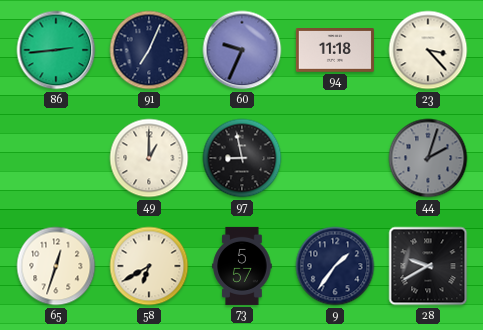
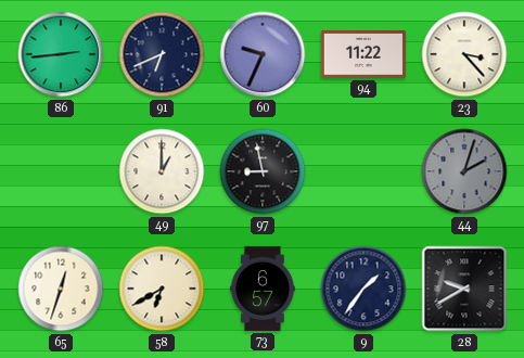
91: 7:04 -> 6:41 (162, 54)
94: 11:18 -> 11:22 (363, 54)
73: 5:57 -> 6:57 (263, 289)
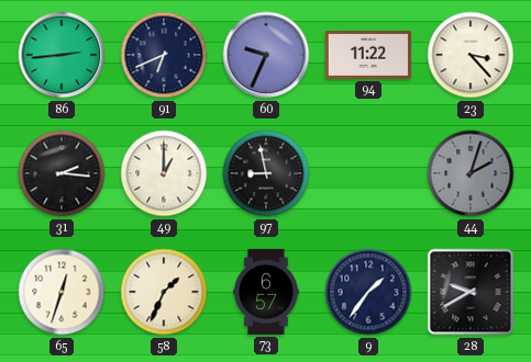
31: none -> 2:16 (62, 173)
58: 6:40 -> 1:34 (164, 292)
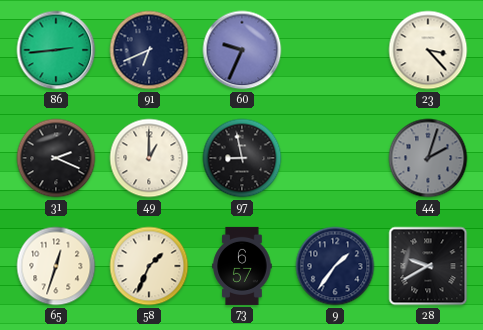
94: 11:22 -> none (368, 55)
31: 2:16 -> 2:19 (56, 158)
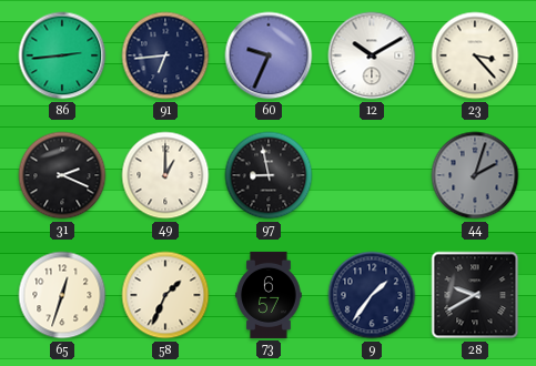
91: 6:41 -> 6:44 (165, 55)
12: none -> 10:10 (372, 55)
